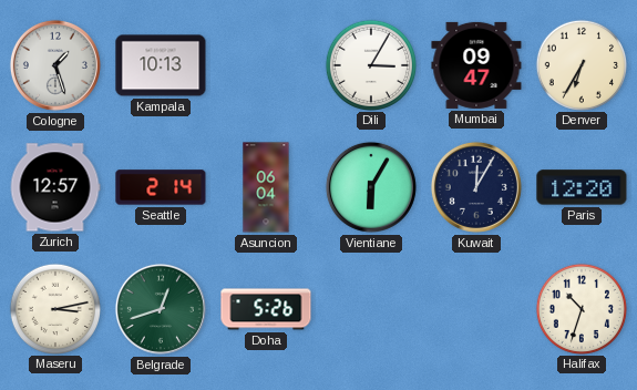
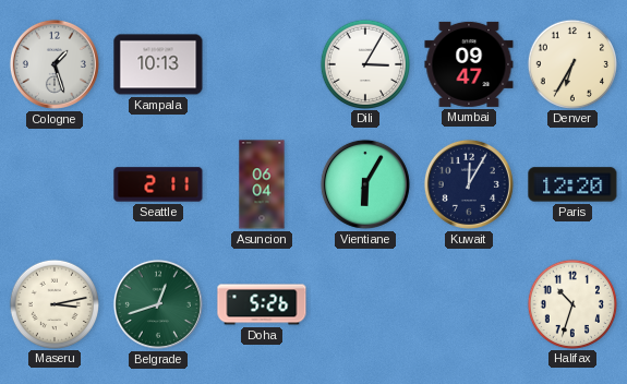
Zurich: 12:57 -> none (55, 187)
Seattle: 2:14 -> 2:11 (158, 184)
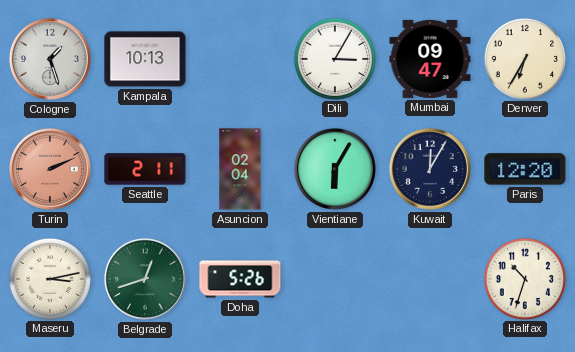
Turin: none -> 2:11 (50, 169)
Asuncion: 06:04 -> 02:04 (240, 169)
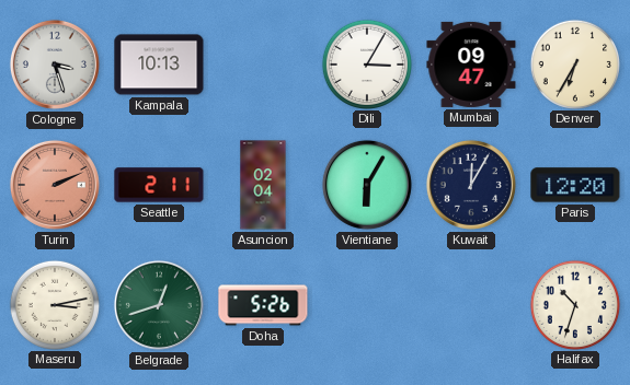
Cologne: 1:27 -> 3:27 (55, 65)
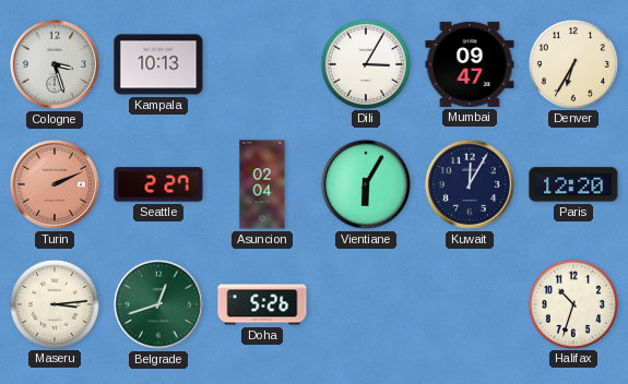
Seattle: 2:11 -> 2:27 (158, 184)
Maseru: 3:13 -> 3:14 (54, 303)
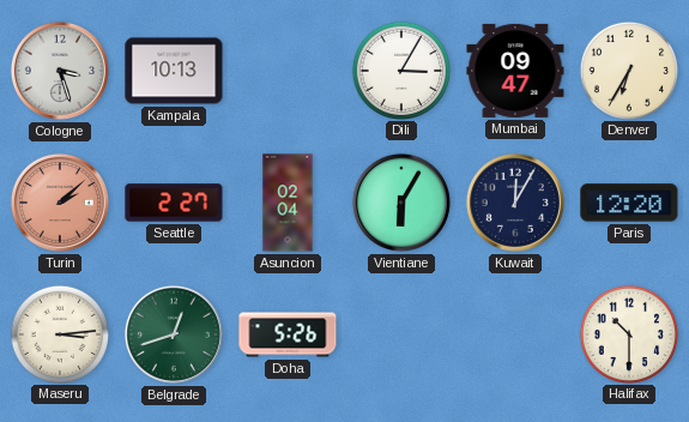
Turin: 2:11 -> 2:08 (60, 203)
Halifax: 10:33 -> 10:30 (628, 333)
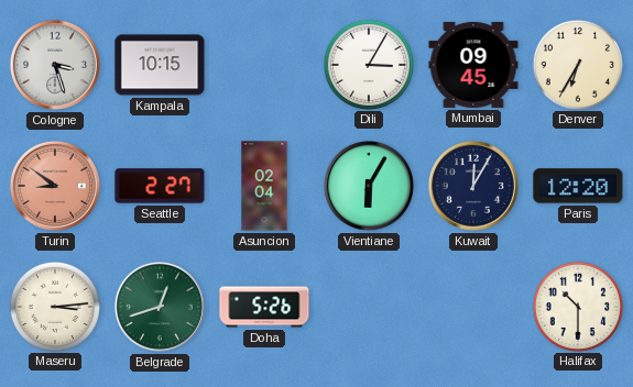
Kampala: 10:13 -> 10:15 (160, 65)
Mumbai: 09:47 -> 09:45 (473, 65)
Turin: 2:08 -> 8:51 (55, 186)
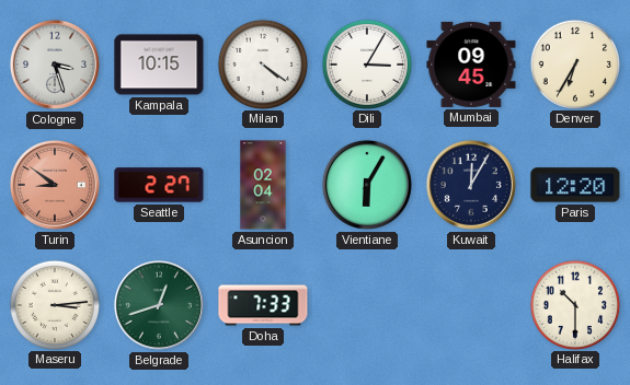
Milan: none -> 4:21 (262, 63)
Doha: 5:26 -> 7:33 (263, 305)
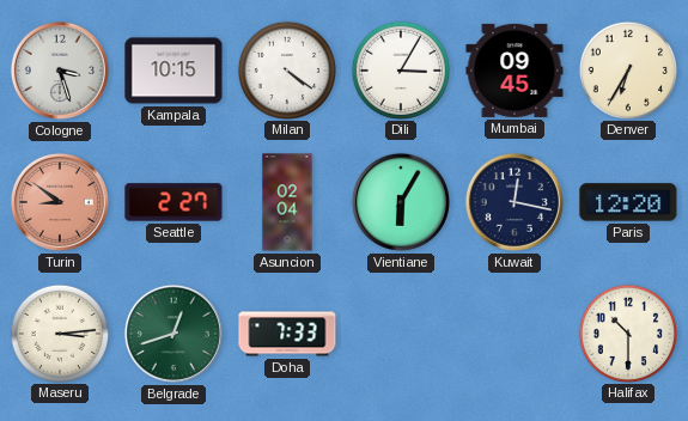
Kuwait: 12:05 -> 12:17 (515, 202)
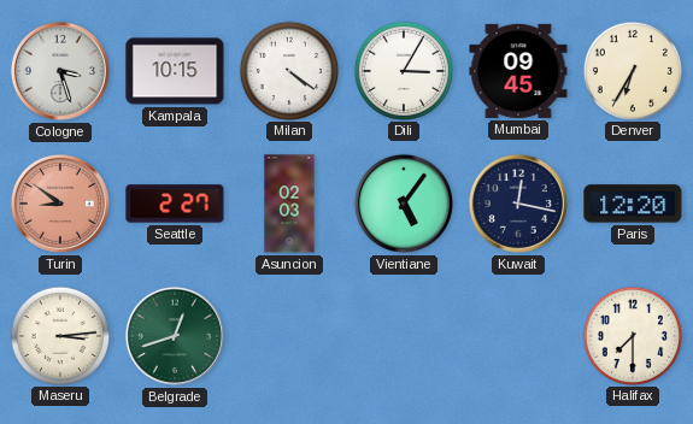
Asuncion: 02:04 -> 02:03 (289, 204)
Vientiane: 6:05 -> 5:06 (404, 204)
Doha: 7:33 -> none (287, 334)
Halifax: 10:30 -> 7:30 (632, 335)
